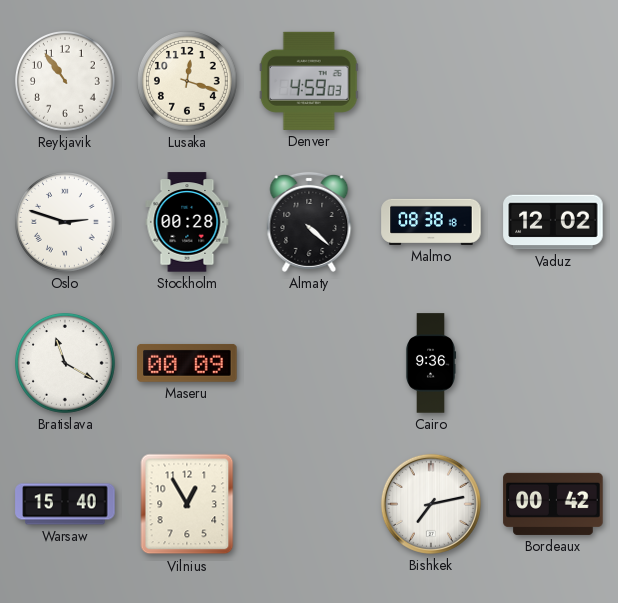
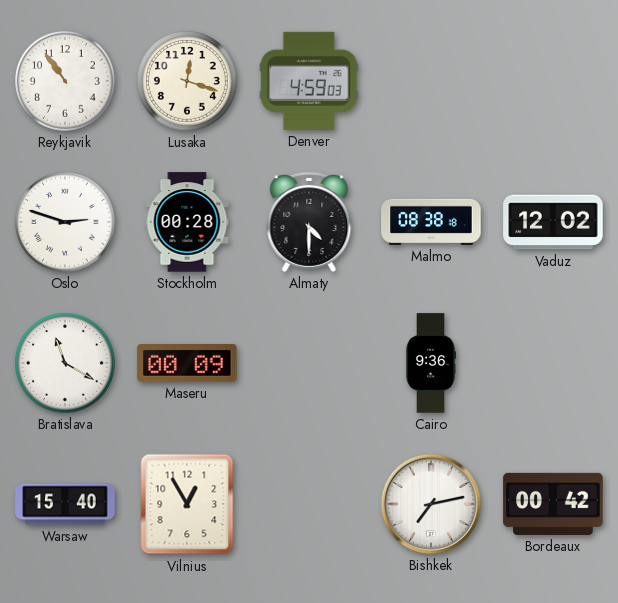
Almaty: 4:22 -> 4:30 (309, 222)
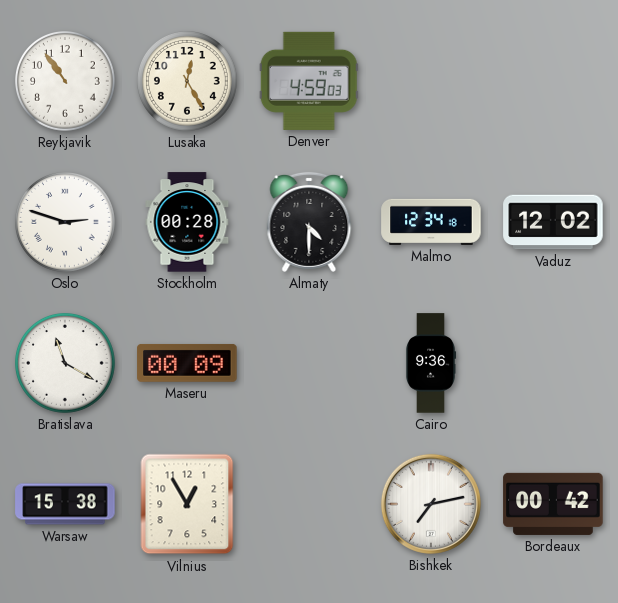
Lusaka: 12:18 -> 12:25 (188, 82)
Malmo: 08:38 -> 12:34 (431, 222)
Warsaw: 15:40 -> 15:38 (65, 504)
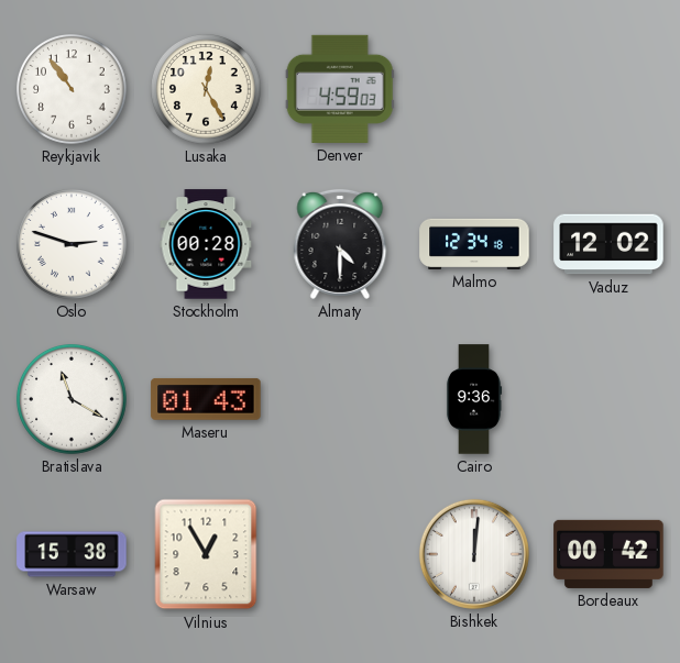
Maseru: 00:09 -> 01:43 (206, 399)
Bishkek: 7:13 -> 12:01 (474, 554)
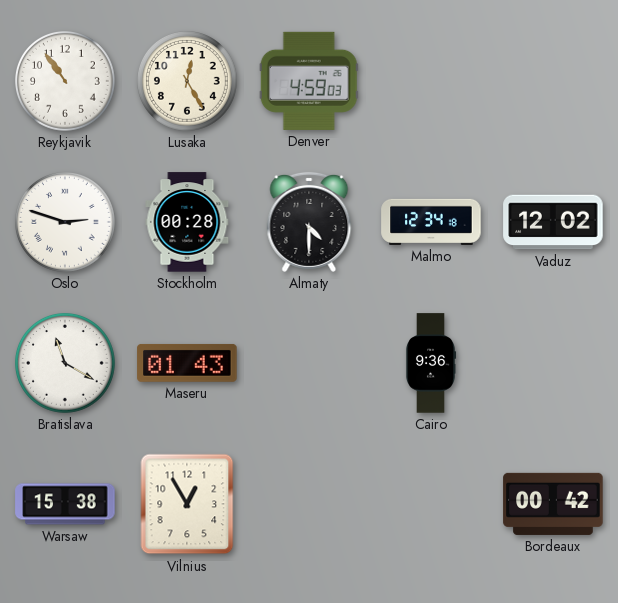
Bishkek: 12:01 -> none (474, 554)
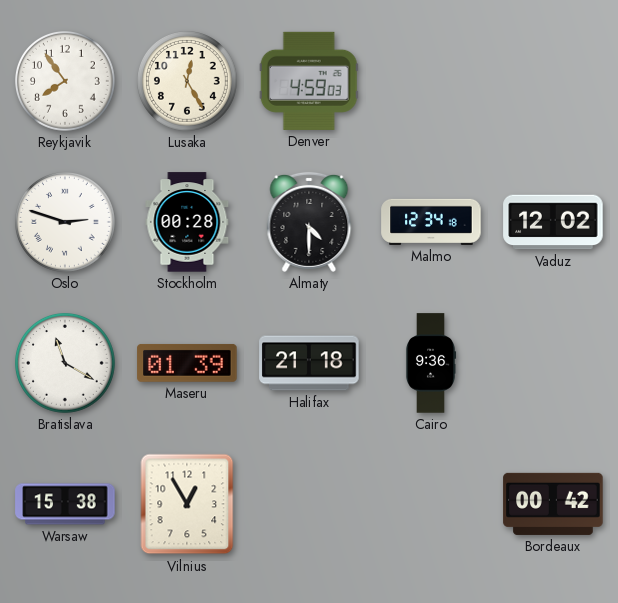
Reykjavik: 10:54 -> 7:54 (66, 82)
Maseru: 01:43 -> 01:39 (187, 363)
Halifax: none -> 21:18 (309, 363)
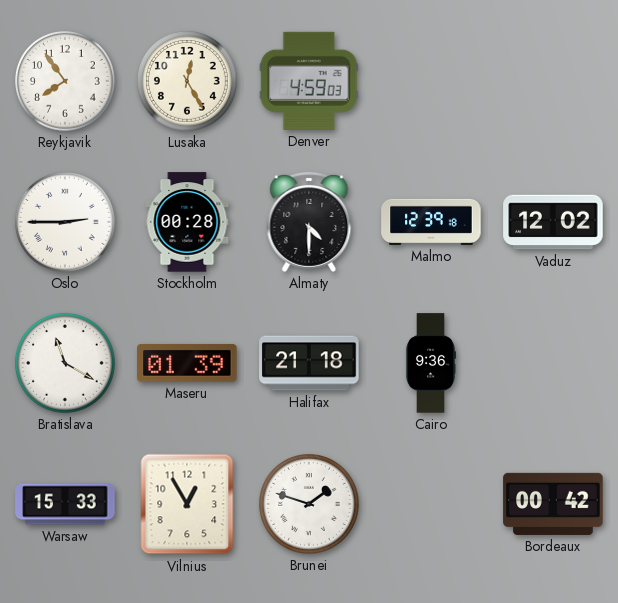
Oslo: 2:48 -> 2:45 (66, 223)
Malmo: 12:34 -> 12:39 (431, 222)
Warsaw: 15:38 -> 15:33 (65, 504)
Brunei: none -> 1:48 (310, 505)
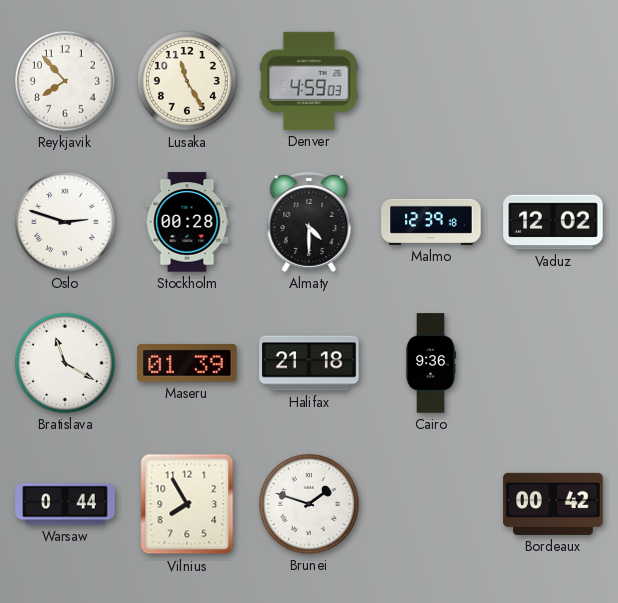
Reykjavik: 7:54 -> 7:53 (66, 82)
Lusaka: 12:25 -> 11:25 (188, 82)
Oslo: 2:45 -> 2:48 (66, 223)
Warsaw: 15:33 -> 0:44 (65, 504)
Vilnius: 12:55 -> 7:55 (187, 504)
